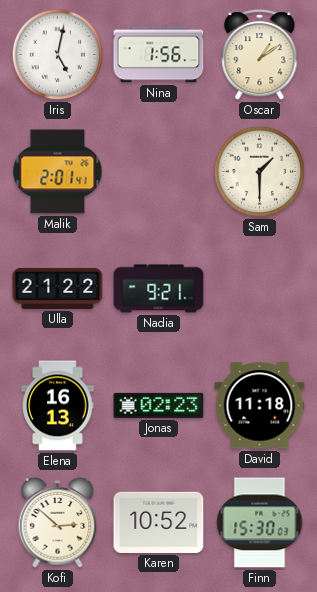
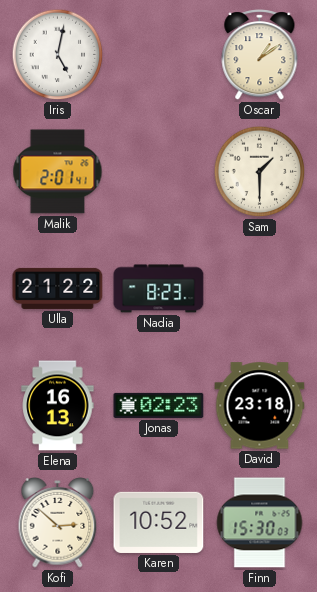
Nina: 1:56 -> none (159, 55)
Nadia: 9:21 -> 8:23 (159, 289)
David: 11:18 -> 23:18 (260, 406)
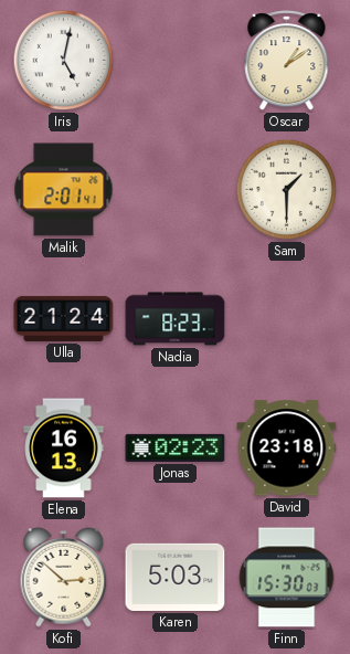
Ulla: 21:22 -> 21:24 (64, 318)
Karen: 10:52 -> 5:03 (176, 577)
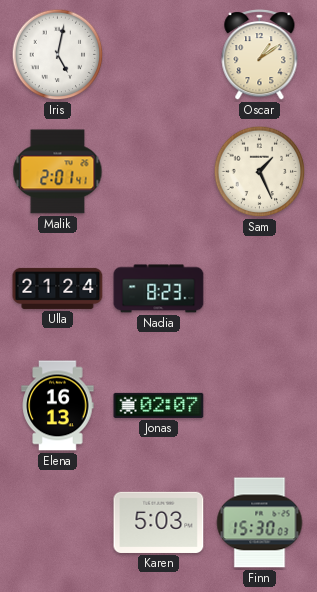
Sam: 1:30 -> 1:26 (260, 172)
Jonas: 02:23 -> 02:07 (159, 405)
David: 23:18 -> none (287, 449)
Kofi: 2:52 -> none (64, 578)
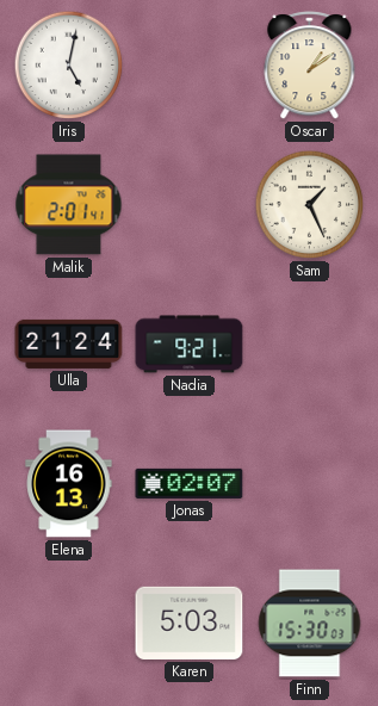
Nadia: 8:23 -> 9:21 (190, 345)
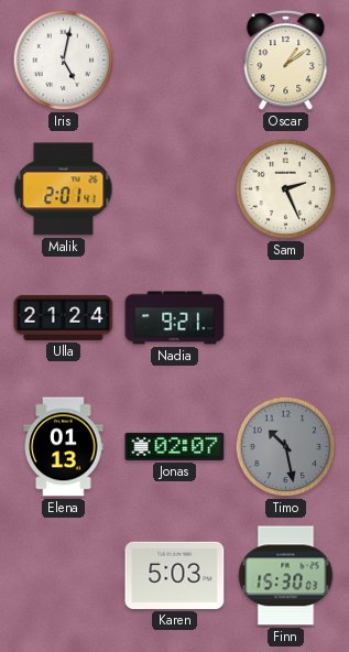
Sam: 1:26 -> 2:26 (286, 189)
Elena: 16:13 -> 01:13 (64, 447)
Timo: none -> 10:28 (286, 447)
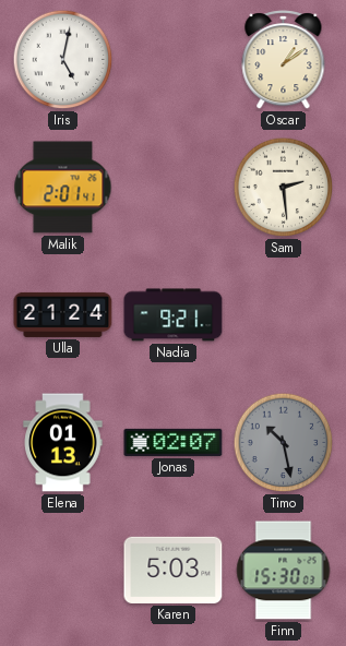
Sam: 2:26 -> 2:29 (284, 188)
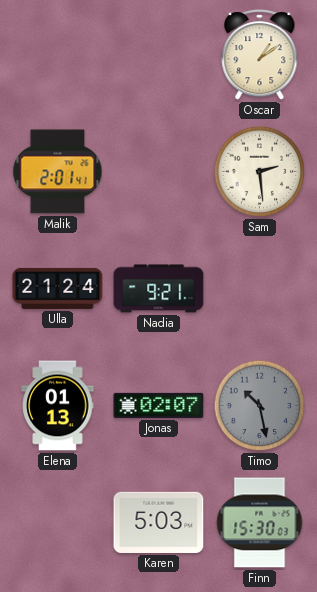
Iris: 5:02 -> none (63, 60)
